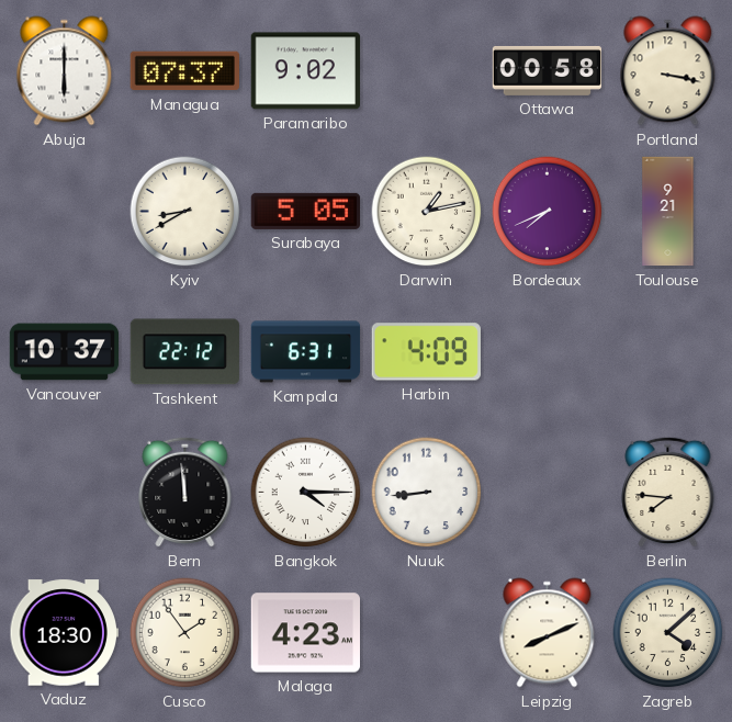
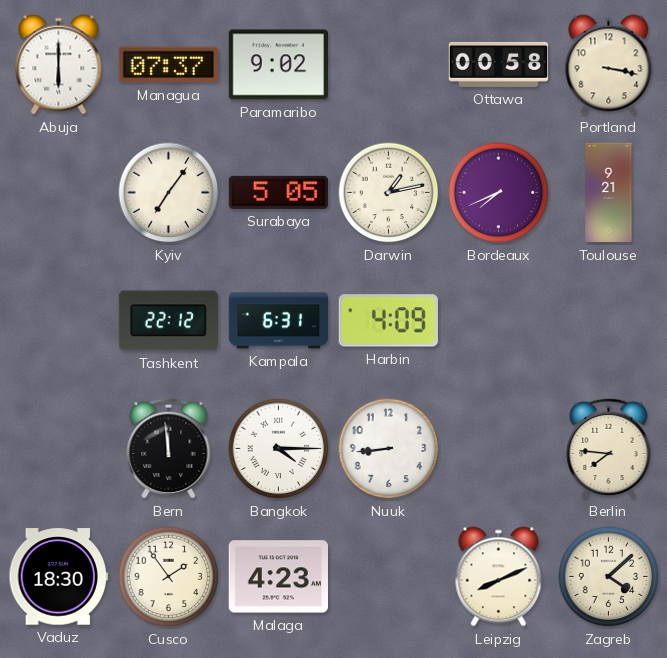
Kyiv: 8:40 -> 7:06 (169, 193)
Vancouver: 10:37 -> none (65, 352)
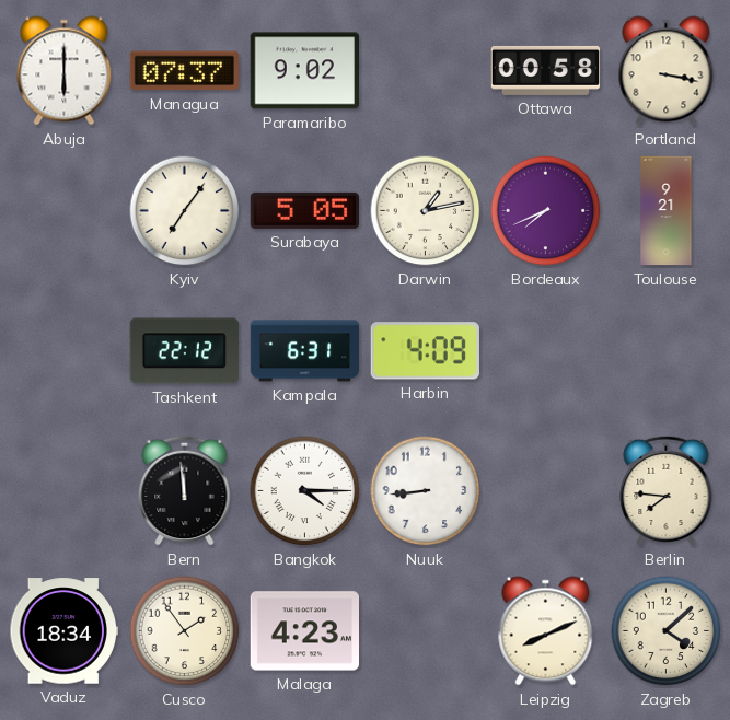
Vaduz: 18:30 -> 18:34 (63, 631)
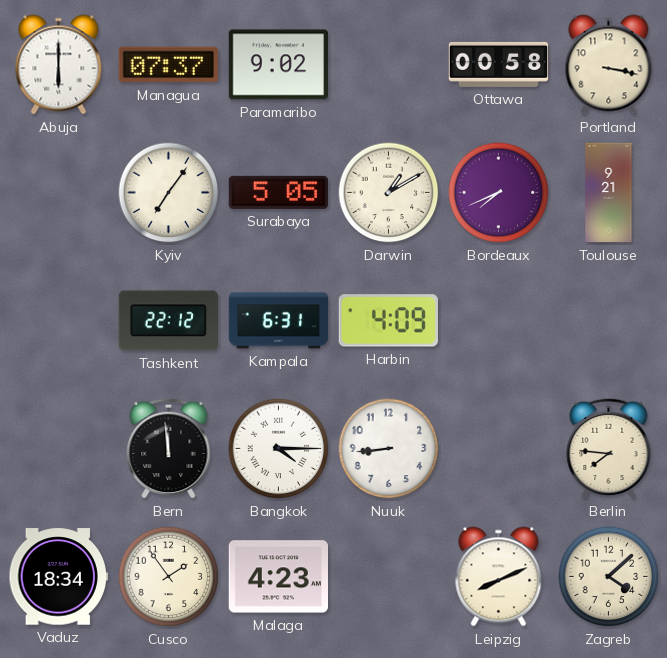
Darwin: 1:13 -> 1:10 (389, 193)
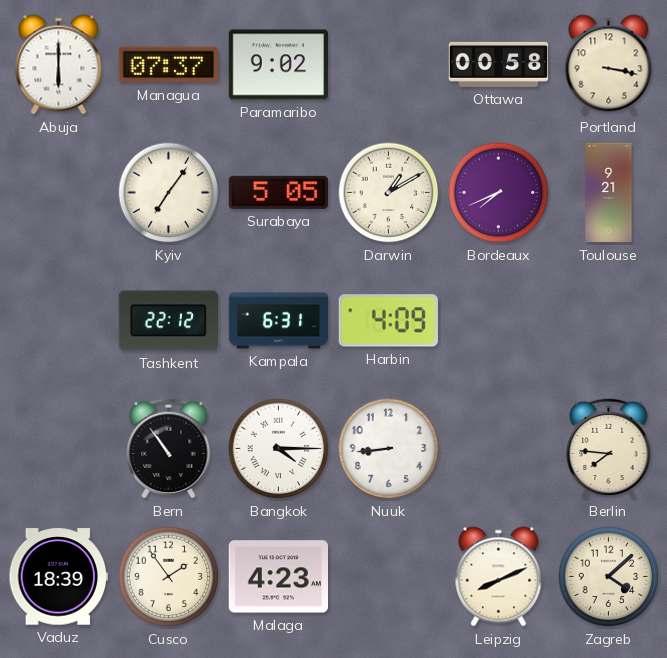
Bern: 11:59 -> 10:54 (169, 448)
Vaduz: 18:34 -> 18:39 (58, 577)
